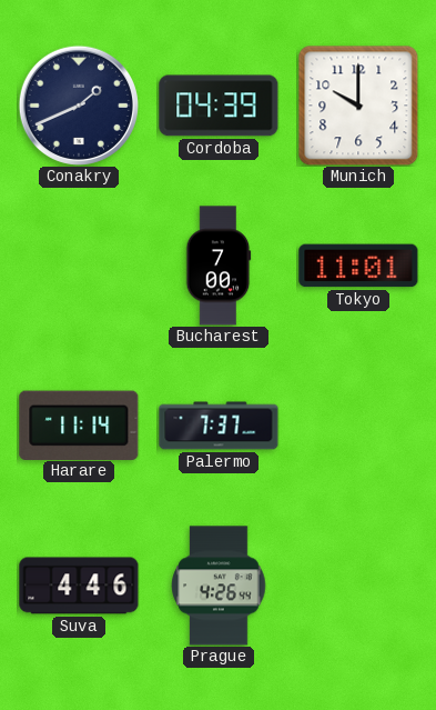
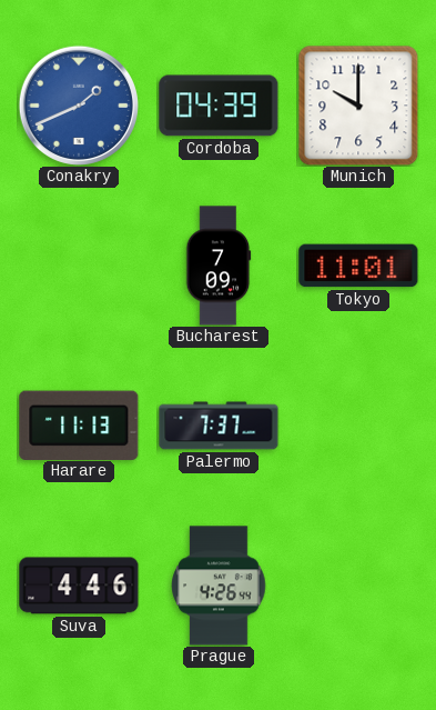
Conakry dial: navy -> blue (78, 104)
Bucharest: 7:00 -> 7:09 (219, 266)
Harare: 11:14 -> 11:13 (79, 424)
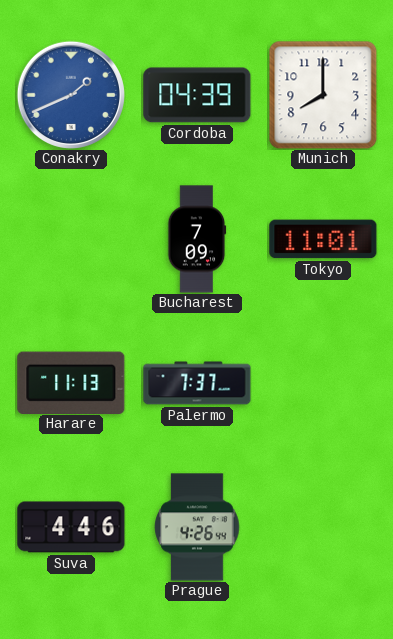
Munich: 10:00 -> 8:00 (323, 95)
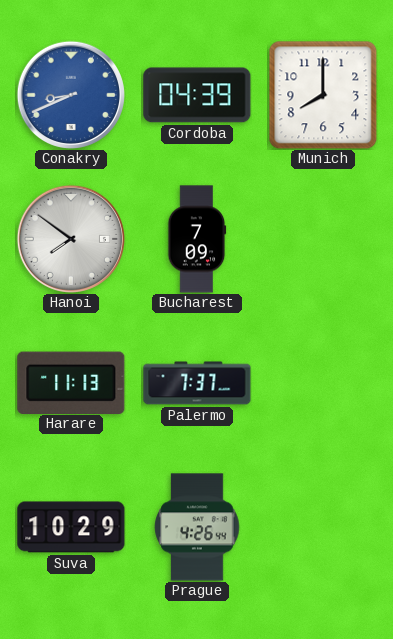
Conakry: 1:41 -> 8:41 (70, 94)
Hanoi: none -> 7:51 (70, 238)
Tokyo: 11:01 -> none (323, 239)
Suva: 4:46 -> 10:29 (71, 527)
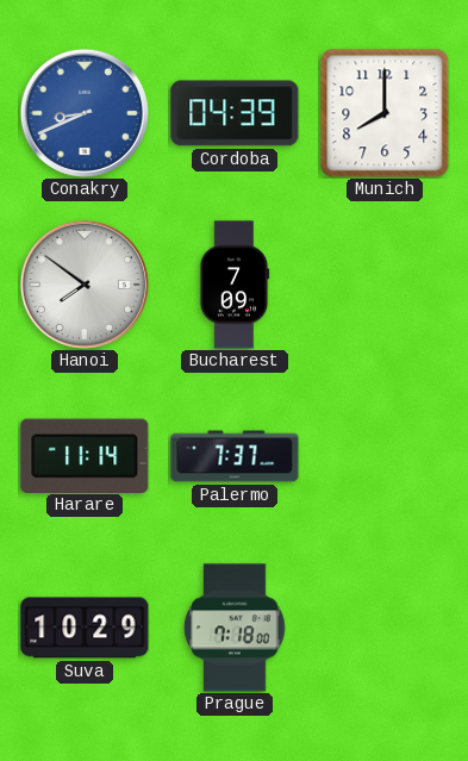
Harare: 11:13 -> 11:14 (85, 455)
Prague: 4:26 -> 7:18 (235, 628)
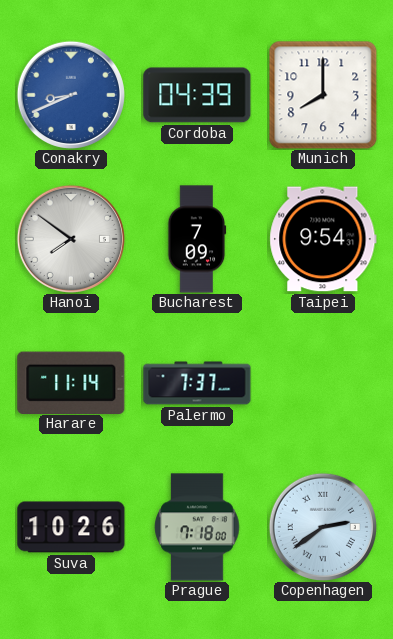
Taipei: none -> 9:54 (323, 239)
Suva: 10:29 -> 10:26 (71, 527)
Copenhagen: none -> 2:39 (322, 526)
